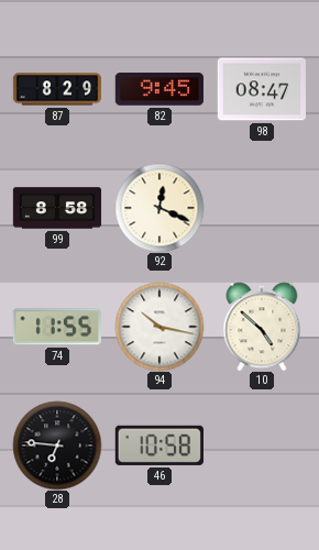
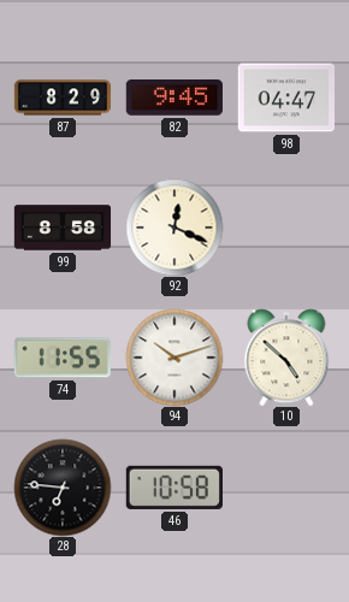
98: 08:47 -> 04:47 (285, 98)
94: 10:17 -> 10:12 (174, 358)
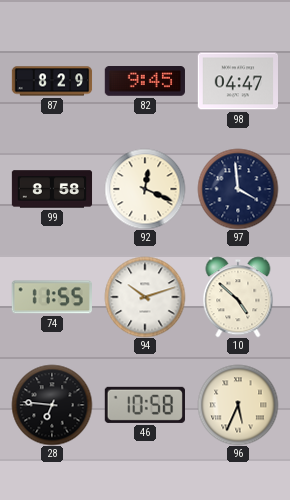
97: none -> 3:59 (238, 189)
96: none -> 5:34 (238, 405)
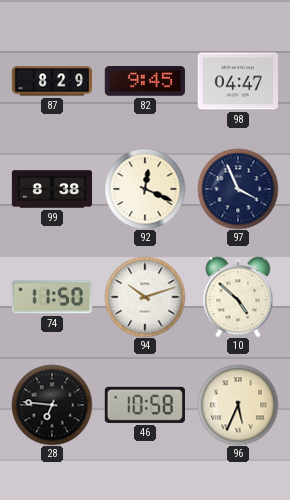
99: 8:58 -> 8:38 (52, 189)
97: 3:59 -> 3:56 (238, 189)
74: 11:55 -> 11:50 (52, 297)
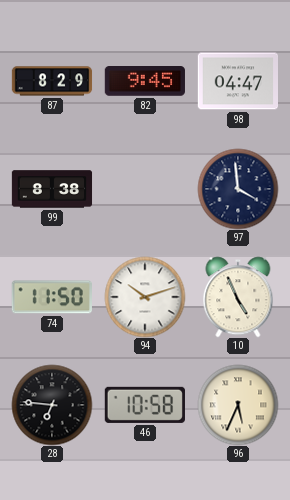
92: 12:19 -> none (145, 189)
97: 3:56 -> 3:59 (238, 189)
10: 4:52 -> 4:56 (238, 297)
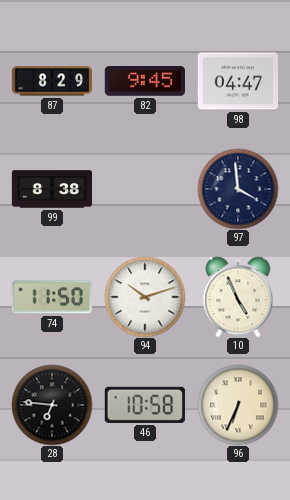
96: 5:34 -> 6:34 (238, 405)
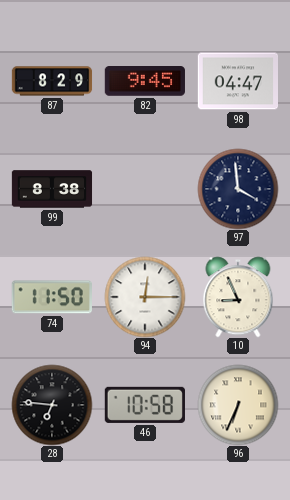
94: 10:12 -> 12:15 (145, 297)
10: 4:56 -> 8:56 (238, 297)
